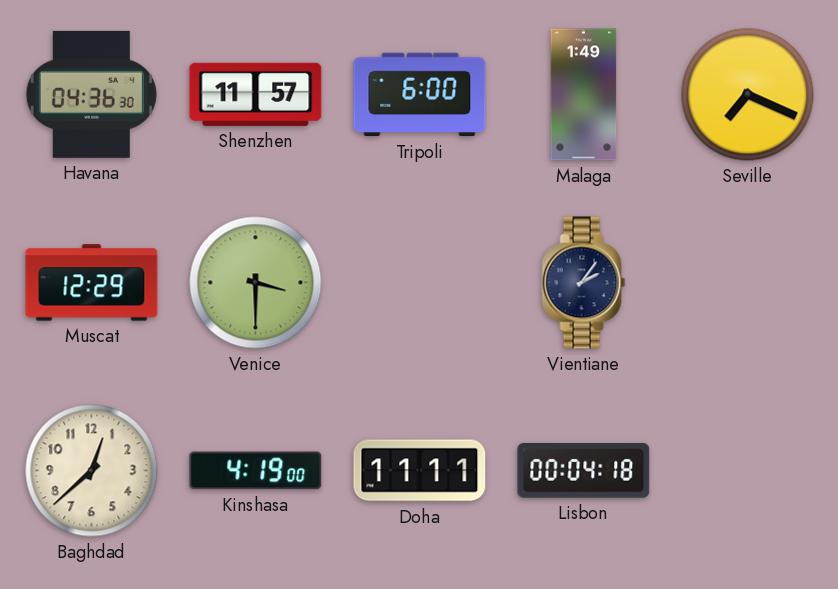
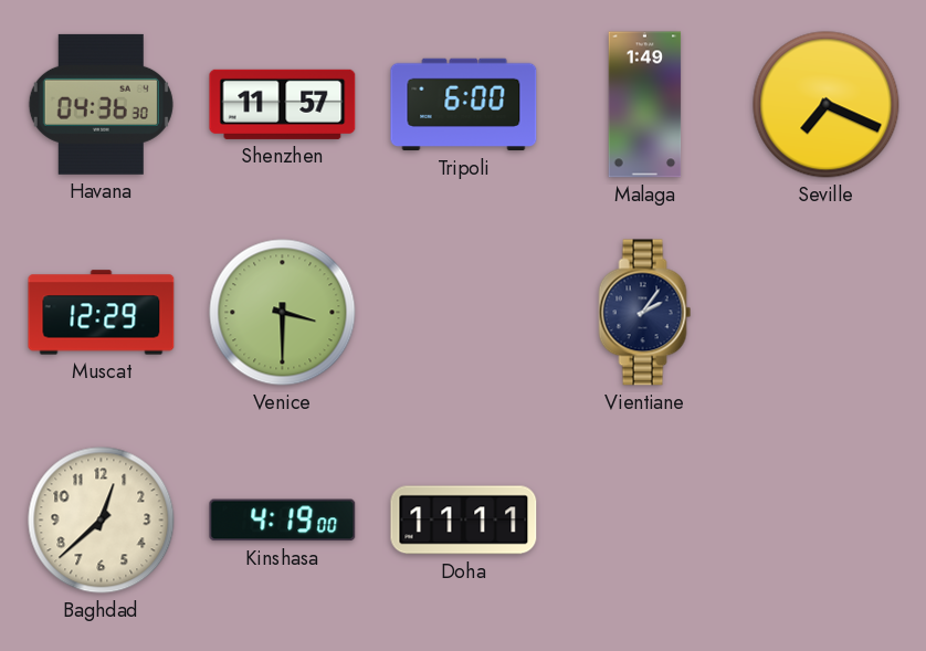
Lisbon: 00:04 -> none (584, 471)
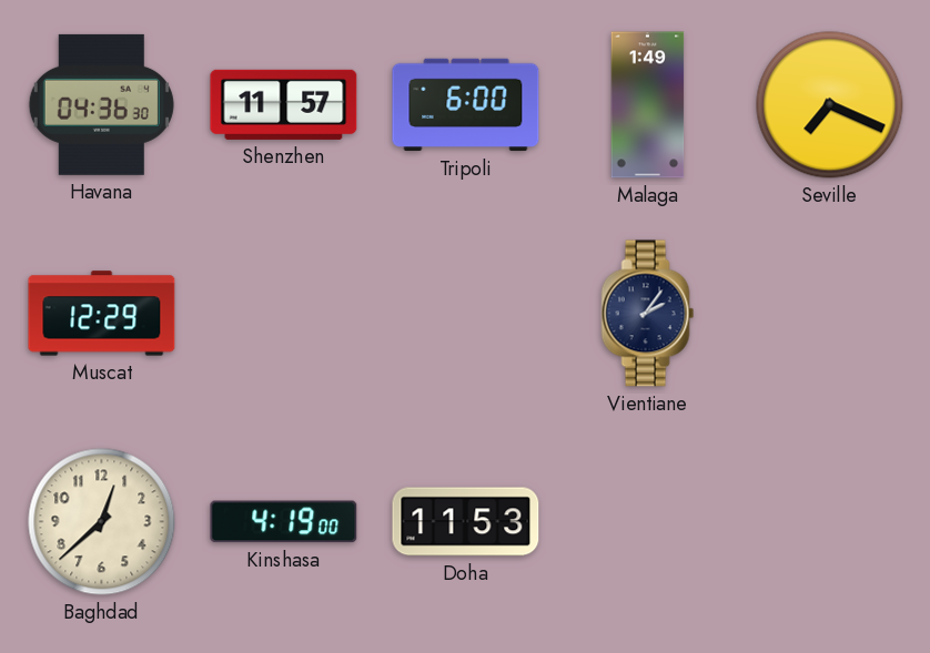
Venice: 3:30 -> none (283, 313)
Doha: 11:11 -> 11:53 (466, 522)
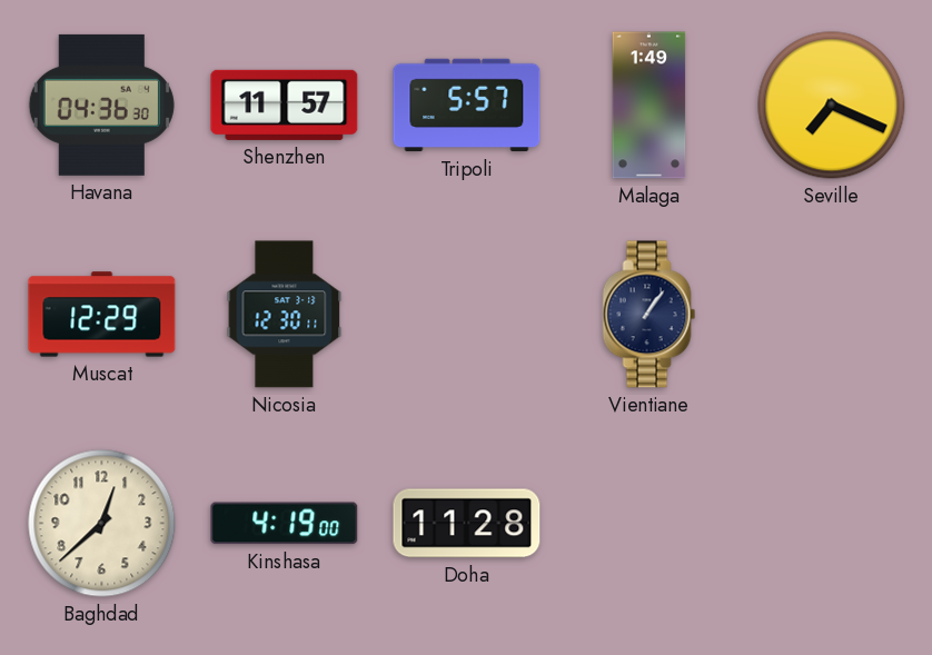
Tripoli: 6:00 -> 5:57 (467, 106)
Nicosia: none -> 12:30 (285, 315)
Vientiane: 2:06 -> 1:06 (650, 315)
Doha: 11:53 -> 11:28 (467, 524)
